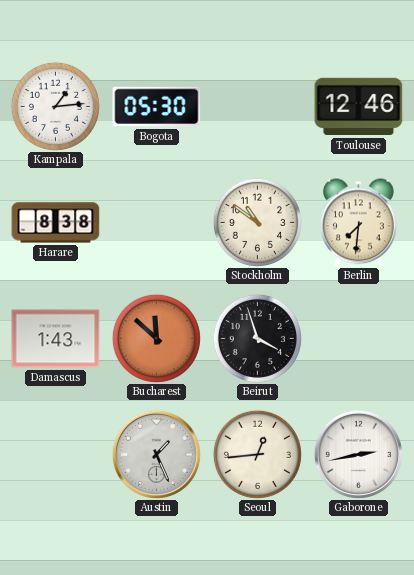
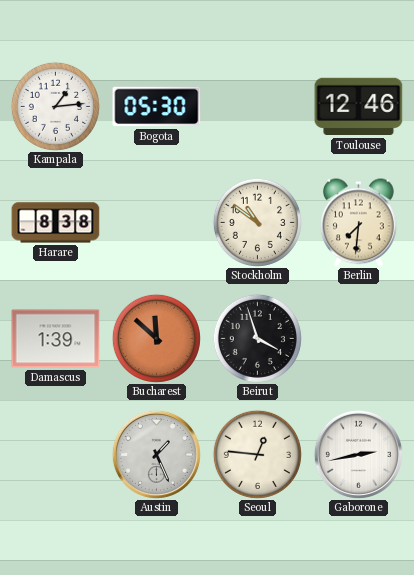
Damascus: 1:43 -> 1:39 (56, 339)
Seoul: 12:44 -> 12:46 (257, 454)
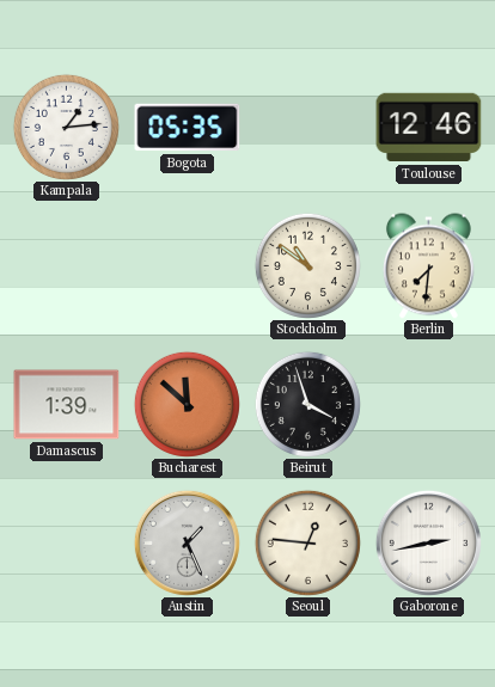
Bogota: 05:30 -> 05:35 (188, 128)
Harare: 8:38 -> none (56, 223)
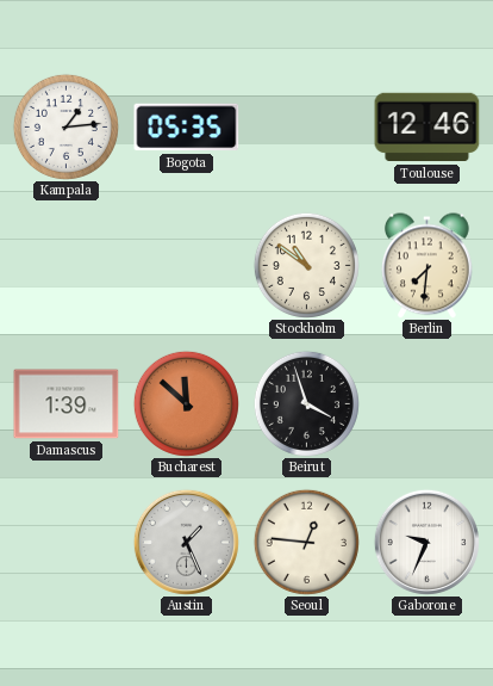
Gaborone: 2:43 -> 9:34 (426, 542)
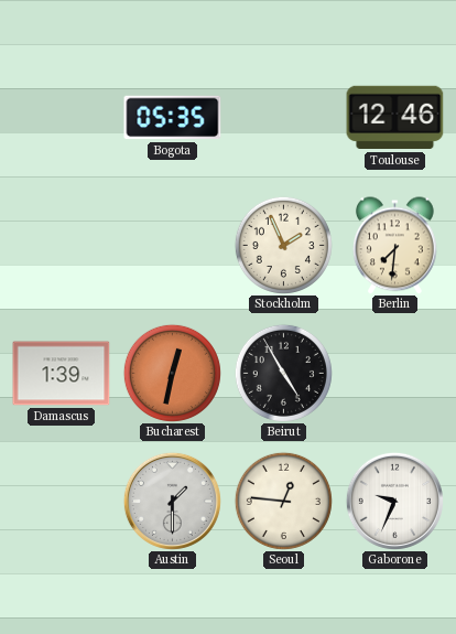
Kampala: 1:14 -> none (65, 126)
Stockholm: 10:51 -> 1:56 (283, 245)
Bucharest: 11:52 -> 12:32 (172, 373)
Beirut: 3:57 -> 4:55 (283, 373)
Austin: 1:26 -> 1:30 (172, 501)
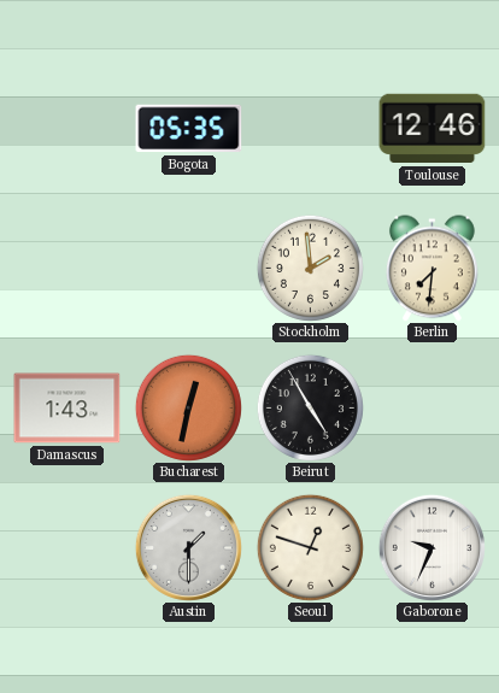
Stockholm: 1:56 -> 1:59 (310, 268)
Damascus: 1:39 -> 1:43 (67, 409)
Seoul: 12:46 -> 12:48 (310, 547)
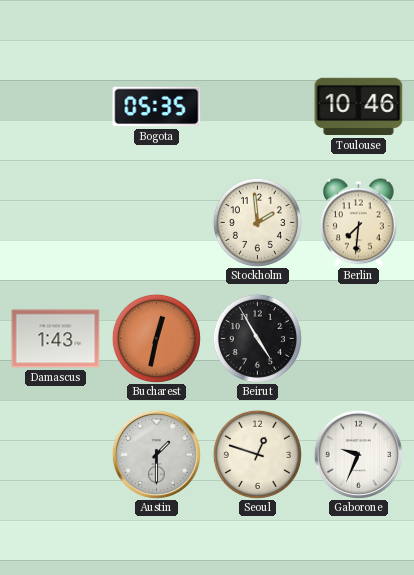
Toulouse: 12:46 -> 10:46 (359, 107)
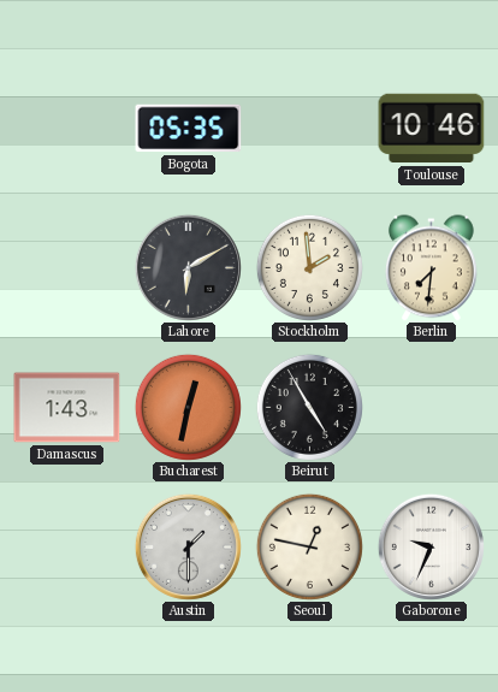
Lahore: none -> 6:10 (188, 267)
Seoul: 12:48 -> 12:47 (309, 546)
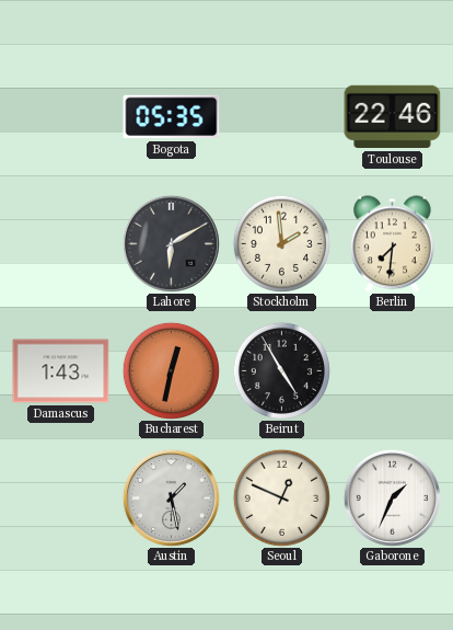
Toulouse: 10:46 -> 22:46 (393, 117)
Austin: 1:30 -> 1:28 (171, 497)
Seoul: 12:47 -> 12:49 (281, 497)
Gaborone: 9:34 -> 1:34 (392, 497)
